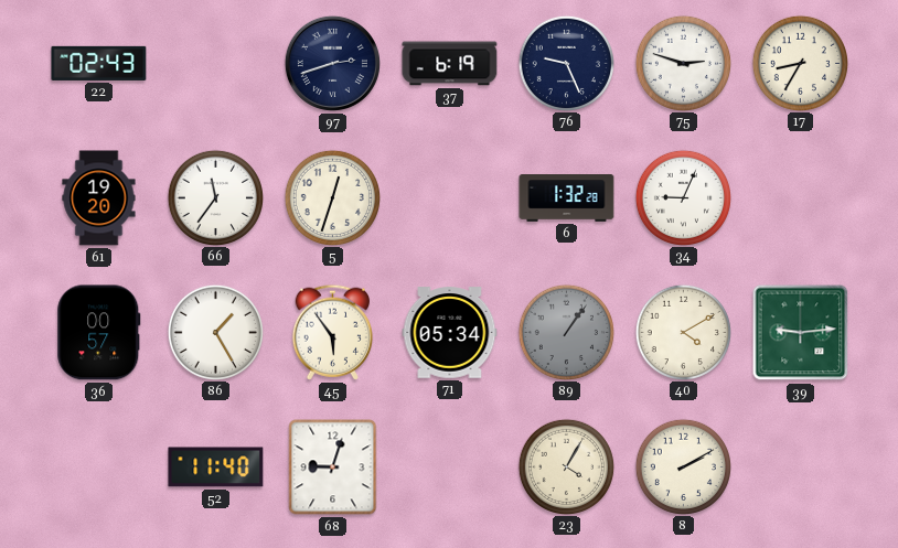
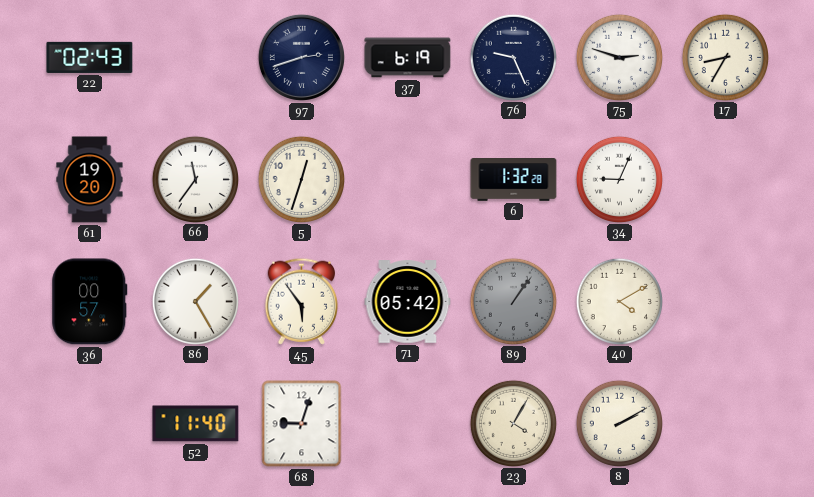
71: 05:34 -> 05:42 (408, 302)
39: 9:14 -> none (801, 333)
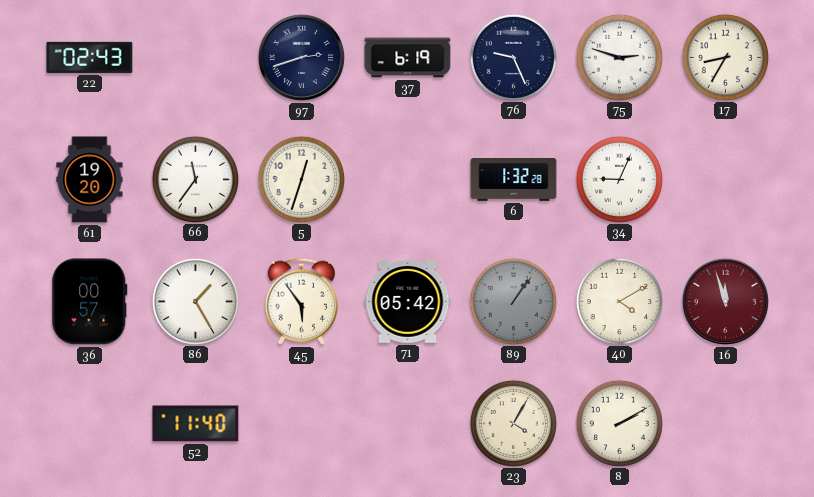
16: none -> 11:57 (725, 301)
68: 9:03 -> none (302, 424)
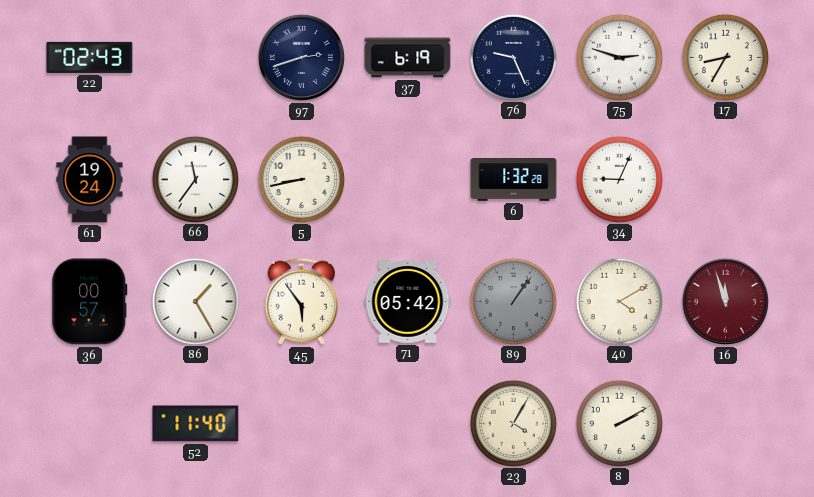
61: 19:20 -> 19:24 (90, 180)
5: 12:33 -> 8:43 (301, 179)
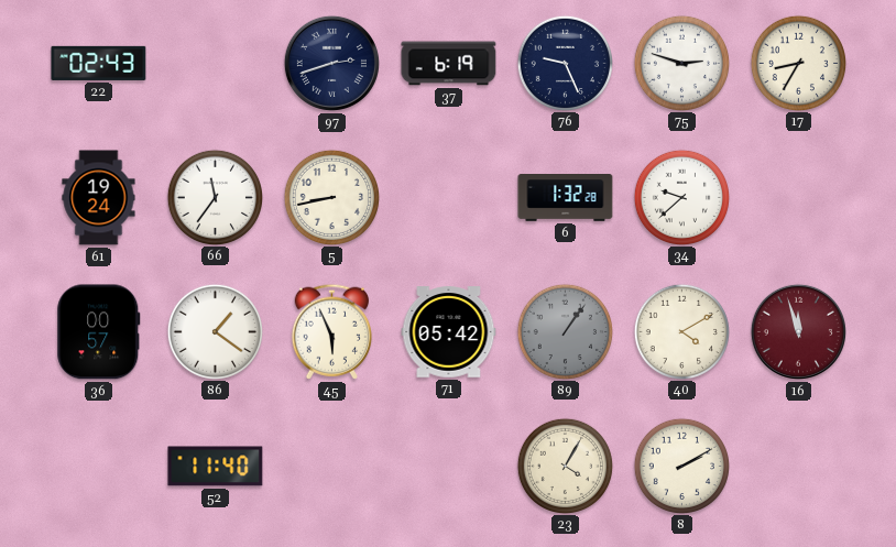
34: 9:04 -> 9:38 (681, 197)
86: 1:25 -> 1:21 (215, 331)
45: 5:54 -> 5:56 (331, 331)
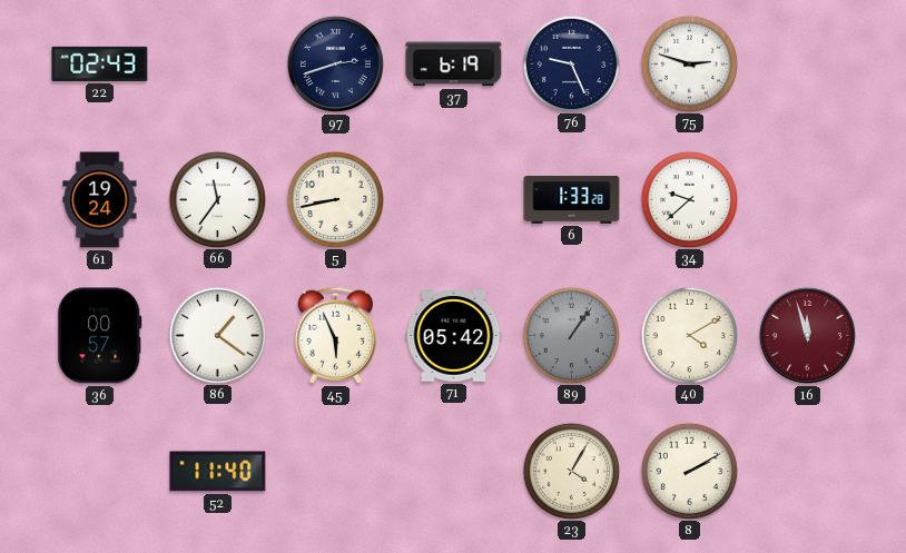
17: 8:35 -> none (798, 63)
6: 1:32 -> 1:33 (572, 200)
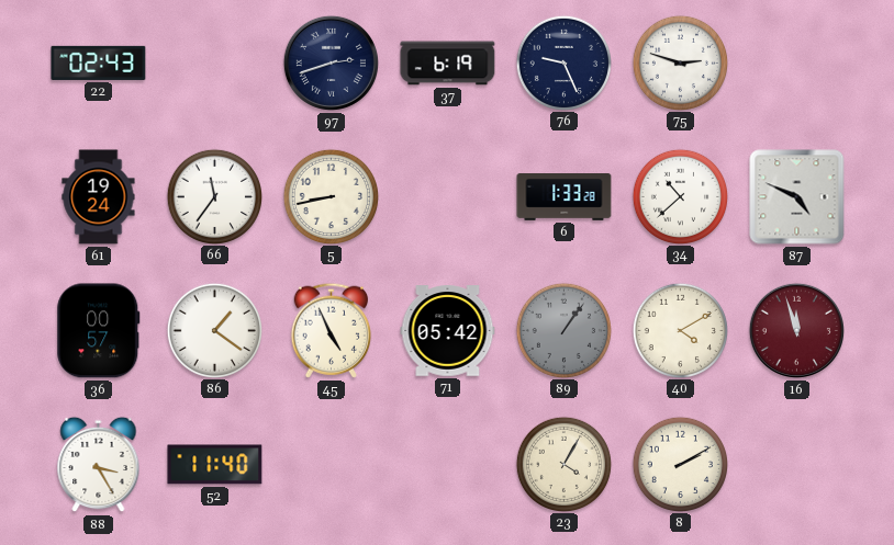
34: 9:38 -> 10:38 (680, 196)
87: none -> 4:49 (797, 197)
45: 5:56 -> 4:56 (331, 330)
88: none -> 3:25 (99, 465)
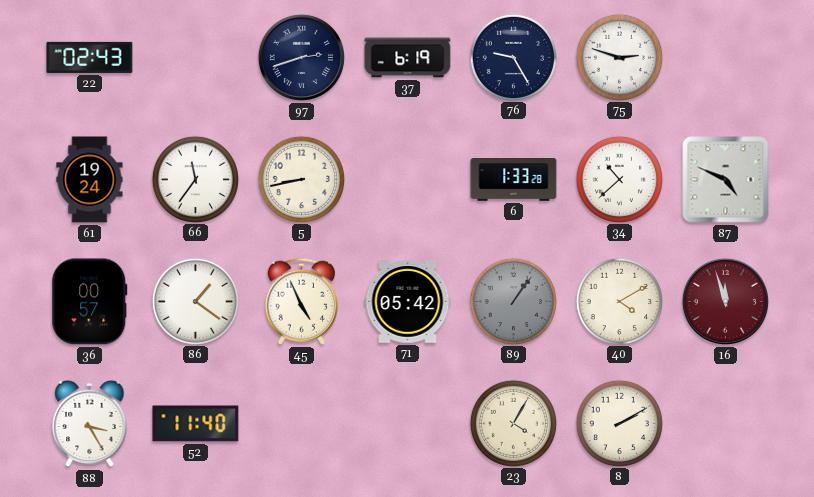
76: 9:26 -> 9:25 (513, 57)
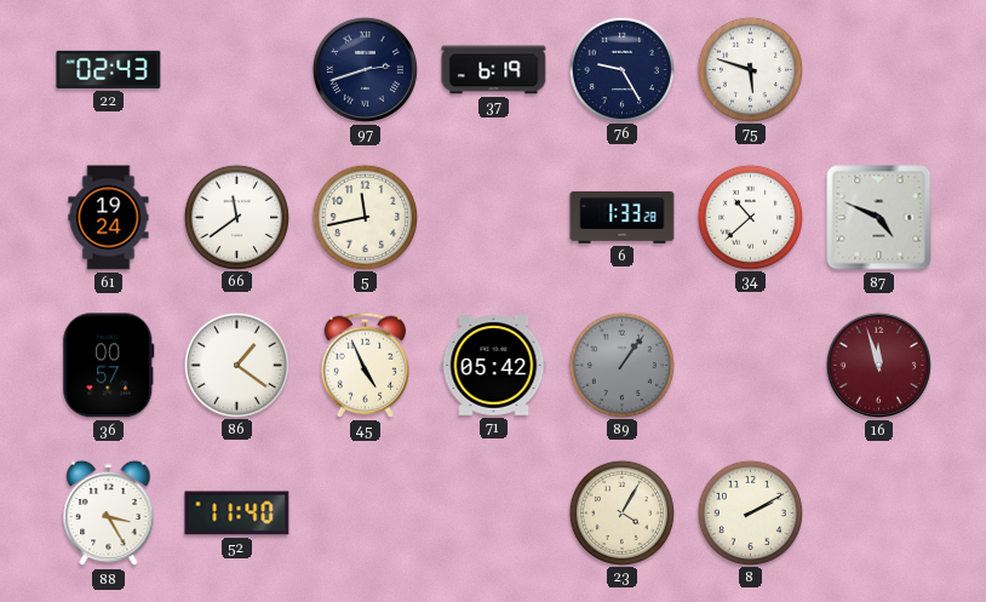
75: 2:48 -> 5:48 (750, 69)
66: 11:36 -> 11:39 (236, 217)
5: 8:43 -> 11:43 (365, 217)
40: 4:10 -> none (619, 301)
